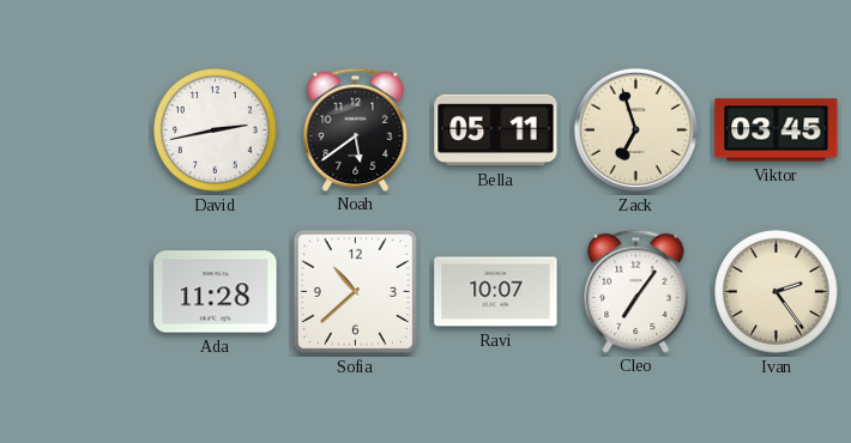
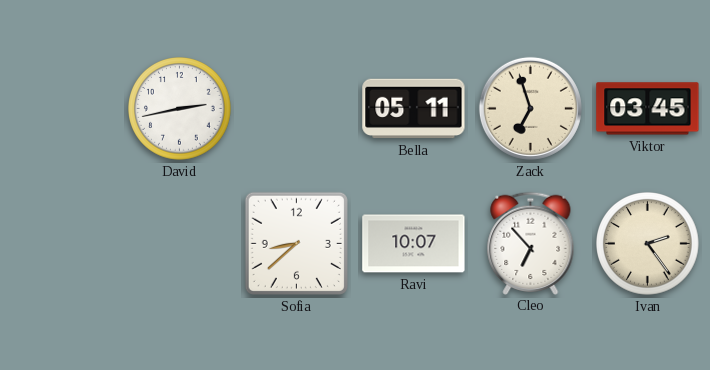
Noah: 5:39 -> none (356, 129)
Ada: 11:28 -> none (216, 292)
Sofia: 10:38 -> 8:38 (296, 243)
Cleo: 7:06 -> 6:53 (531, 243)
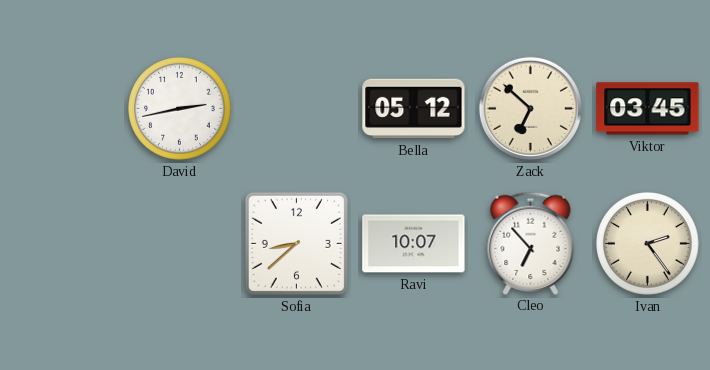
Bella: 05:11 -> 05:12 (414, 109)
Zack: 6:57 -> 6:52 (530, 108)
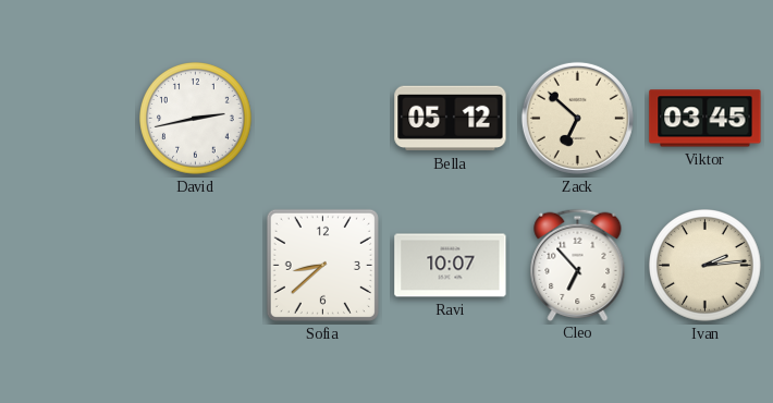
Ivan: 2:24 -> 2:14 (705, 266)
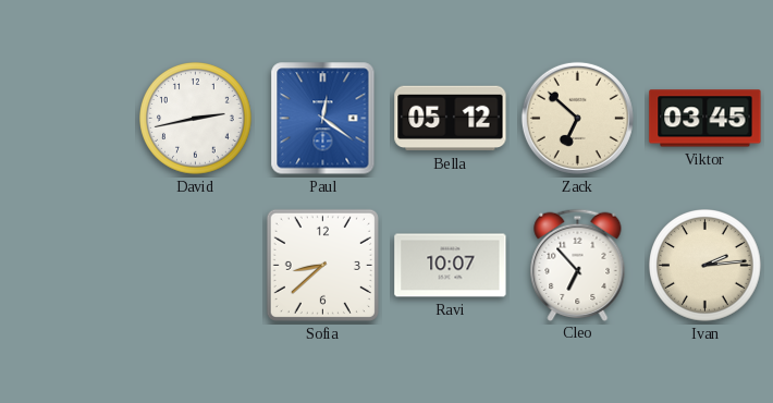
Paul: none -> 12:21 (323, 119)
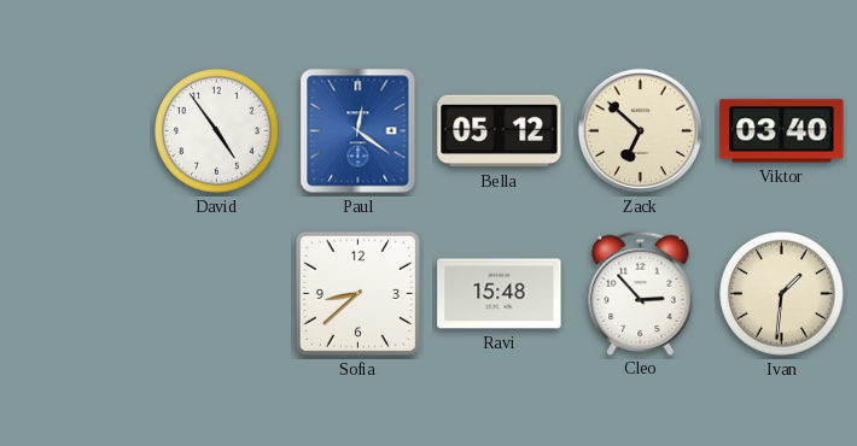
David: 2:43 -> 4:54 (217, 131)
Viktor: 03:45 -> 03:40 (782, 131)
Ravi: 10:07 -> 15:48 (500, 294)
Cleo: 6:53 -> 2:53 (641, 293)
Ivan: 2:14 -> 1:31 (782, 294)
